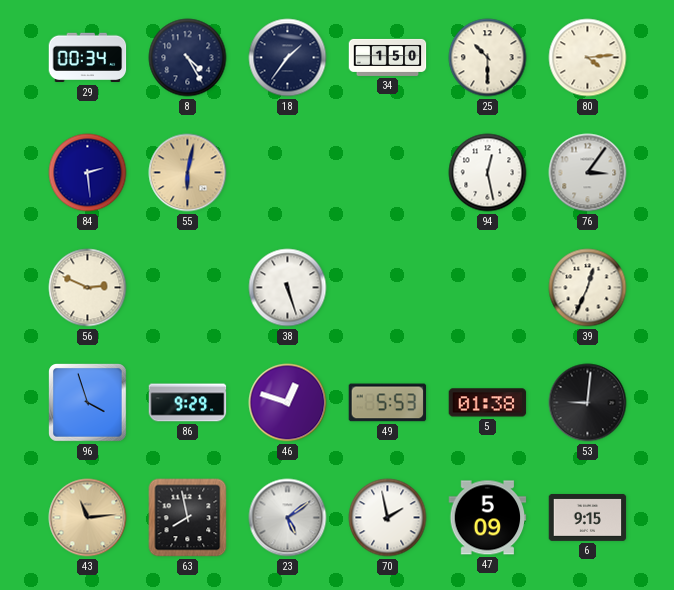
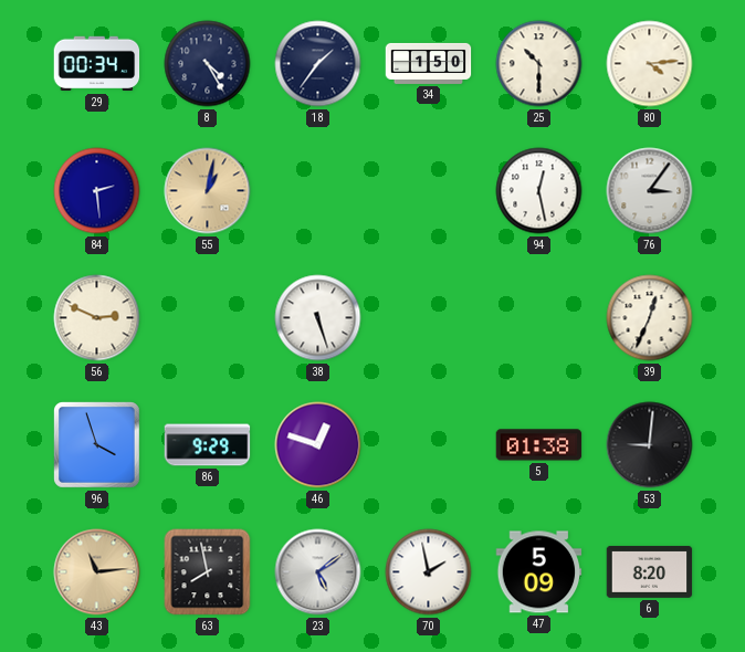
55: 6:02 -> 1:02 (208, 191)
49: 5:53 -> none (388, 403)
6: 9:15 -> 8:20 (650, 571)
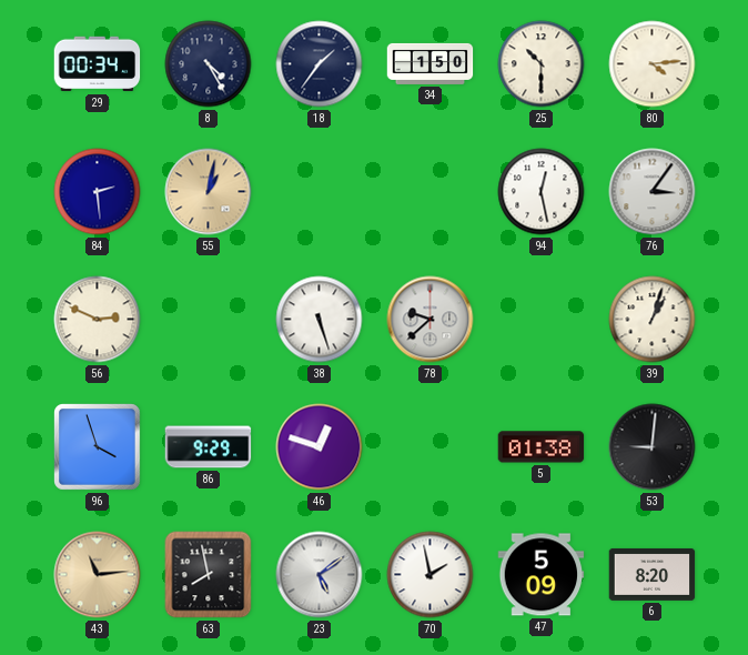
78: none -> 9:38 (431, 320)
39: 12:34 -> 1:03 (653, 320)
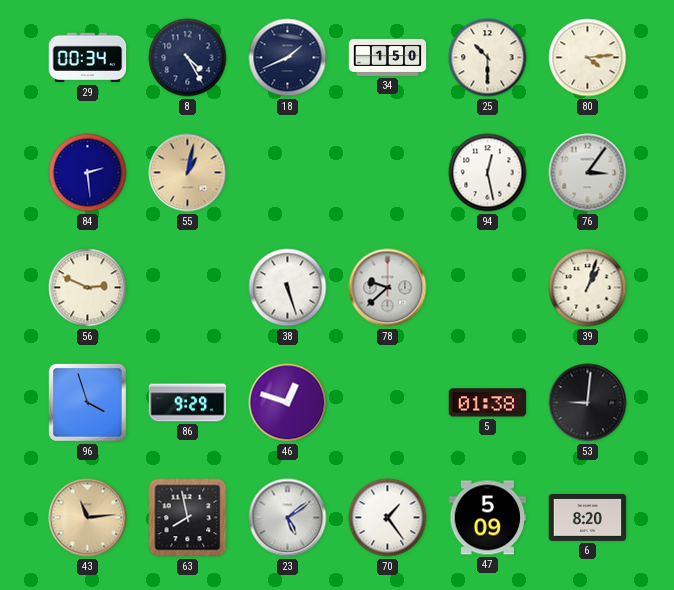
18: 1:36 -> 1:41 (288, 58)
70: 1:58 -> 1:24 (388, 518)
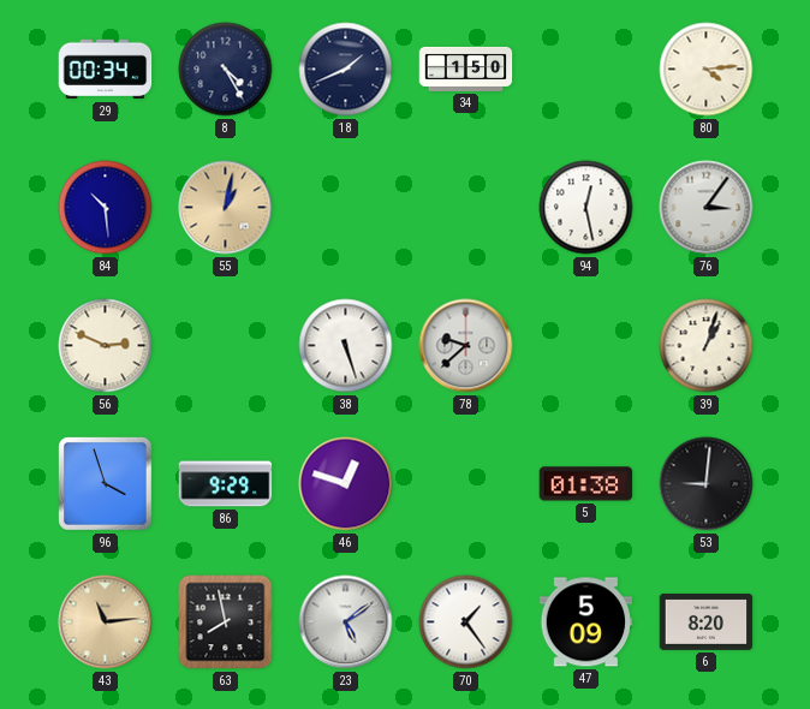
25: 10:30 -> none (488, 58)
84: 2:29 -> 10:29 (106, 208)
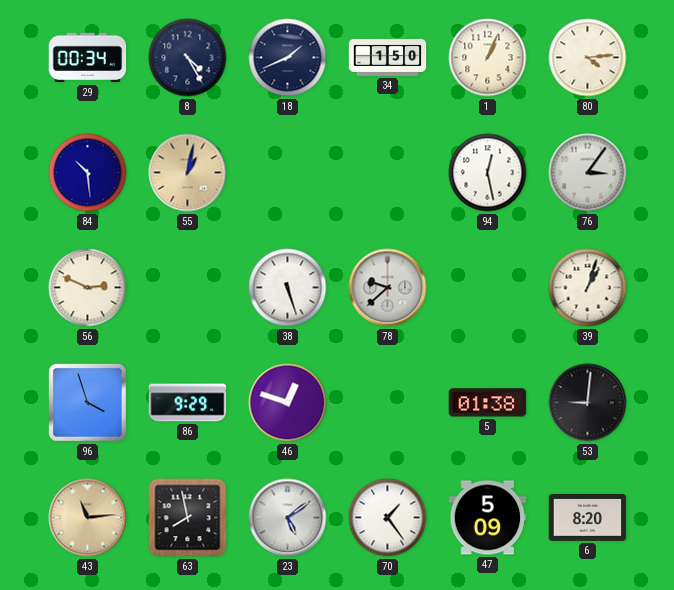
1: none -> 1:04 (488, 58)
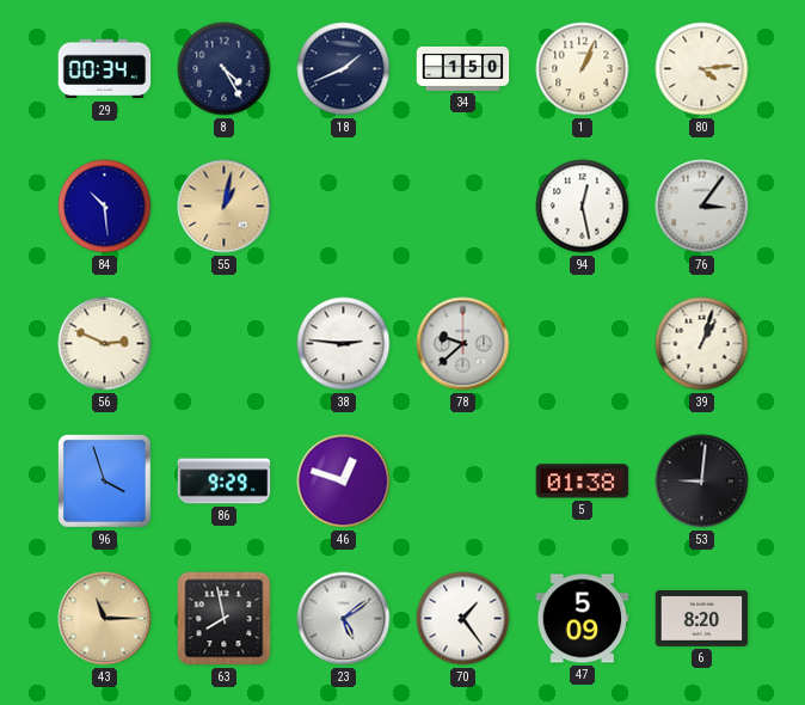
38: 5:27 -> 2:46 (344, 344)
43: 11:14 -> 11:15 (105, 619)
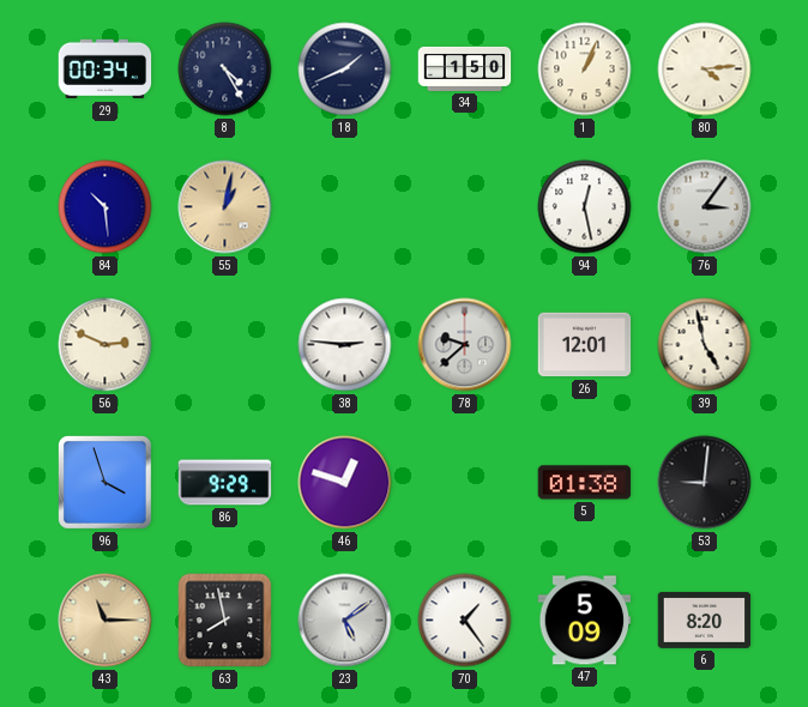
26: none -> 12:01 (585, 345)
39: 1:03 -> 4:58 (705, 345)
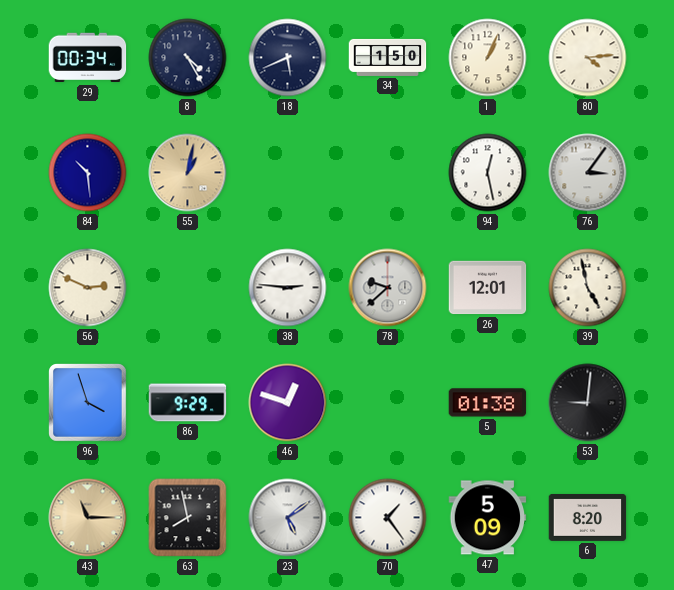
18: 1:41 -> 5:41 (288, 58)
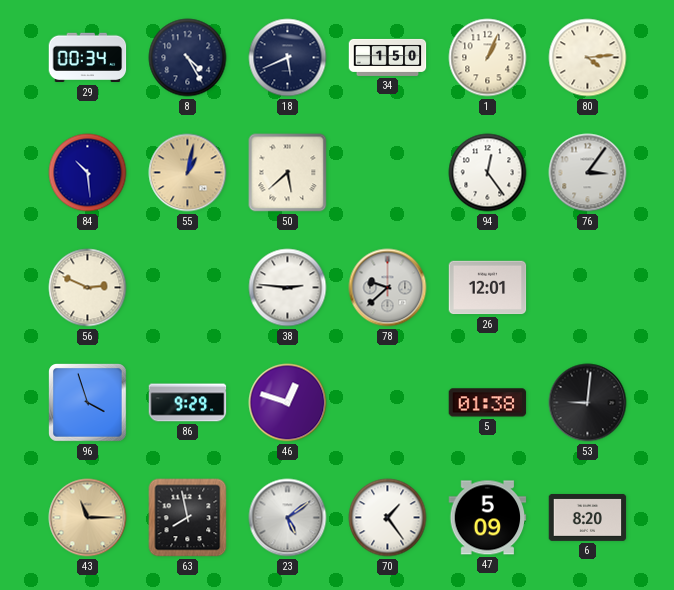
50: none -> 5:38 (288, 173)
94: 12:28 -> 12:24 (488, 173)
39: 4:58 -> none (588, 288)
